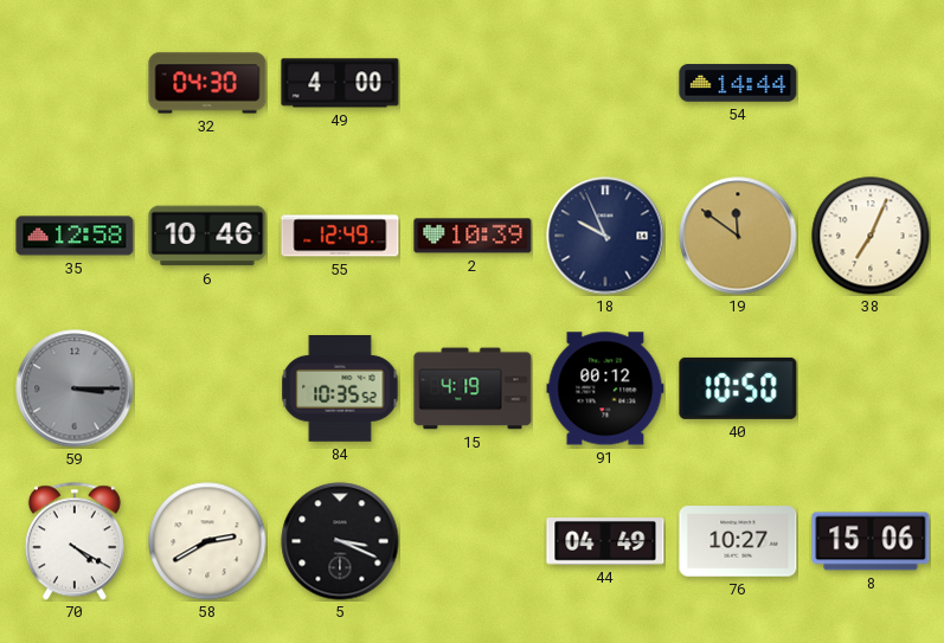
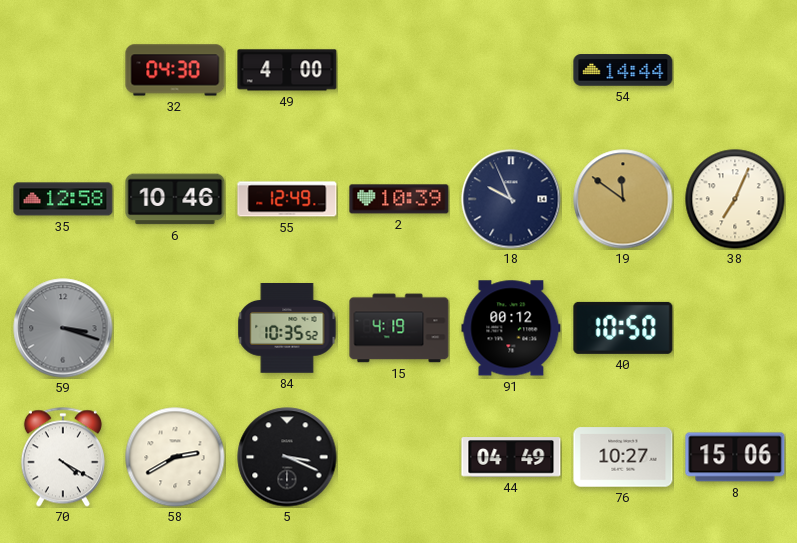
59: 3:15 -> 3:18 (63, 328)
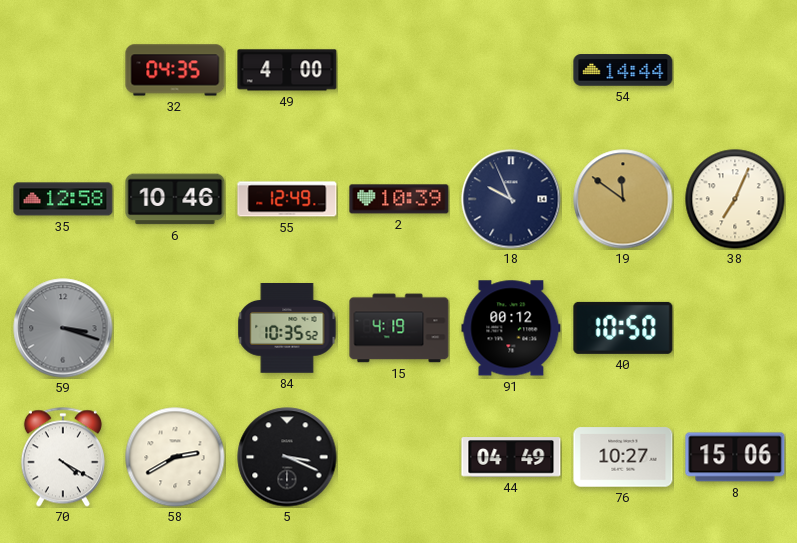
32: 04:30 -> 04:35 (175, 70)
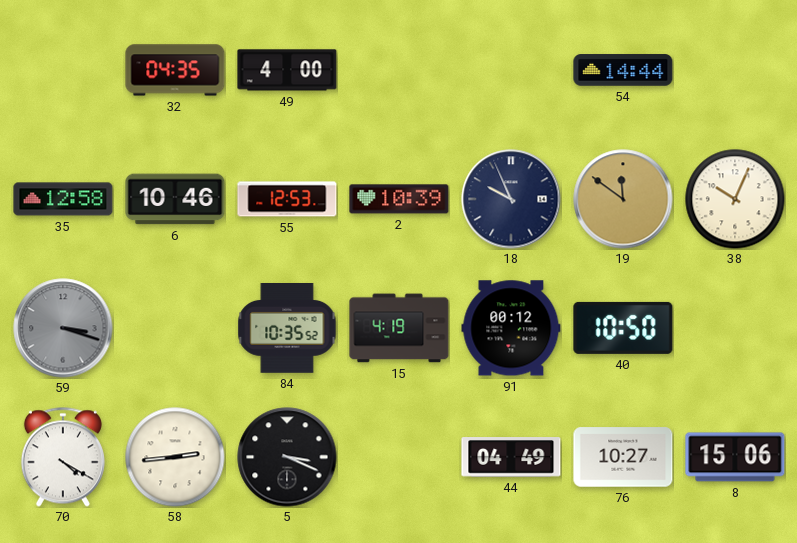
55: 12:49 -> 12:53 (287, 199)
38: 7:04 -> 10:04 (735, 199)
58: 2:40 -> 2:44 (175, 457)
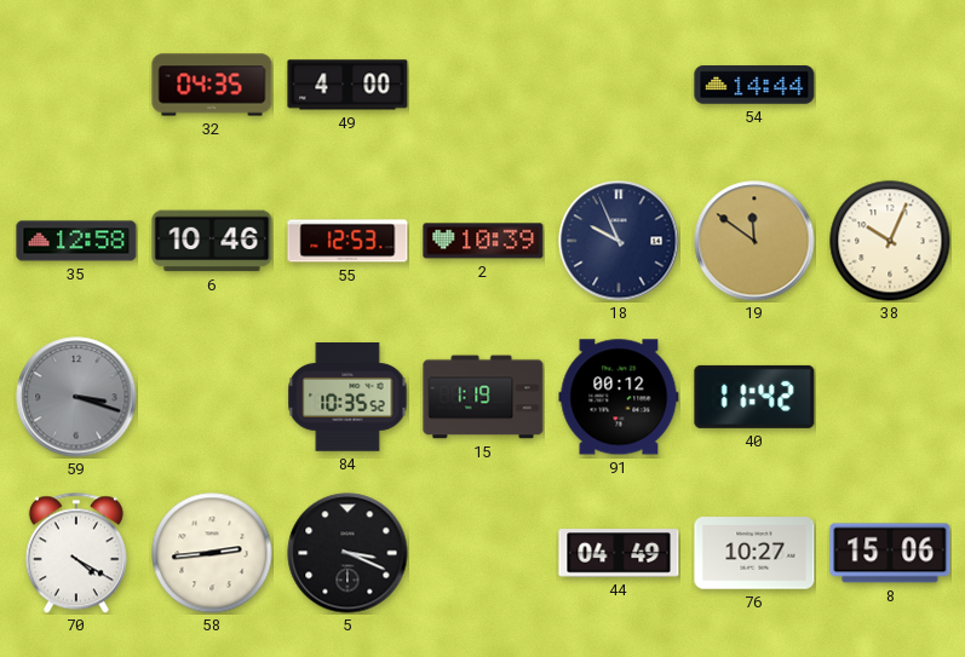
15: 4:19 -> 1:19 (483, 397)
40: 10:50 -> 11:42 (754, 397)
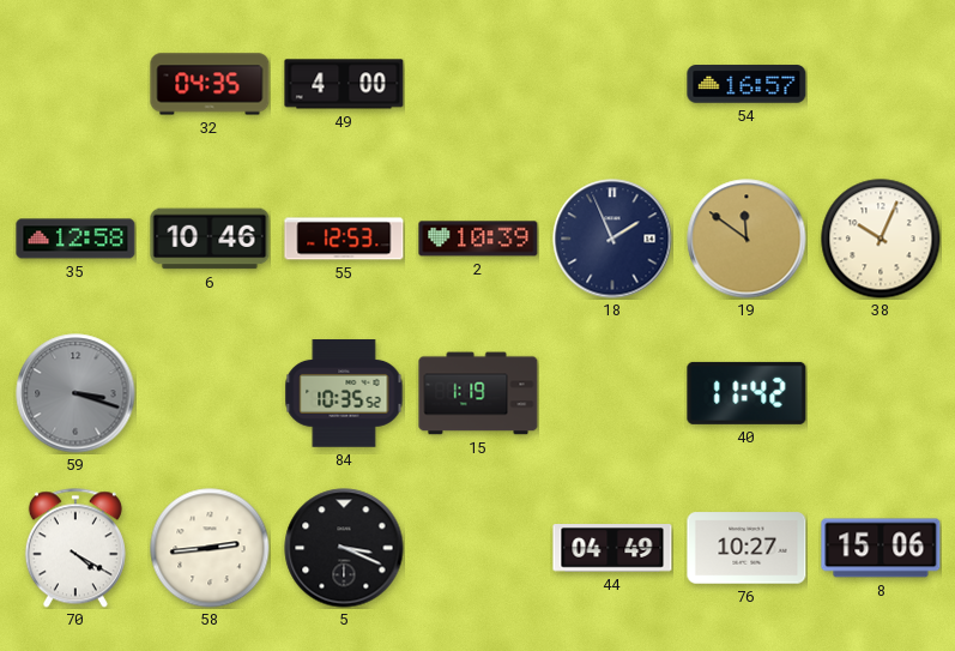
54: 14:44 -> 16:57 (747, 84)
18: 9:56 -> 1:56 (612, 239)
91: 00:12 -> none (619, 397)
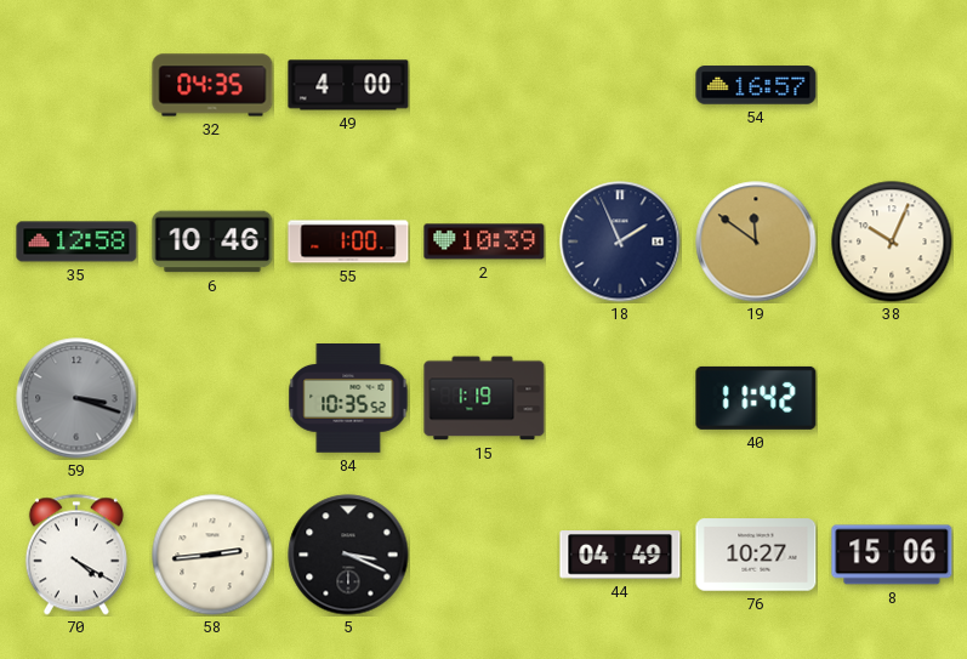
55: 12:53 -> 1:00 (348, 242)
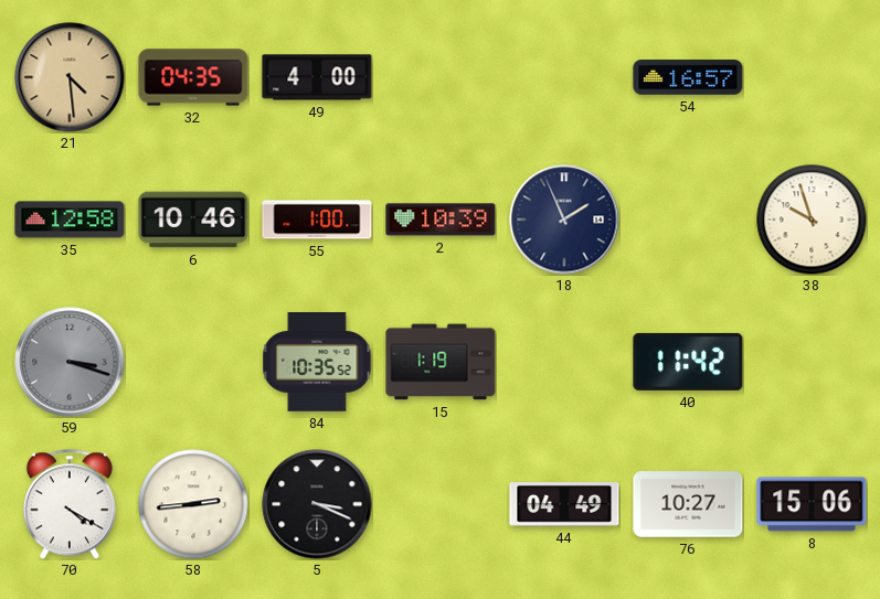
21: none -> 4:29 (70, 77)
19: 11:51 -> none (756, 242)
38: 10:04 -> 9:57 (812, 220)
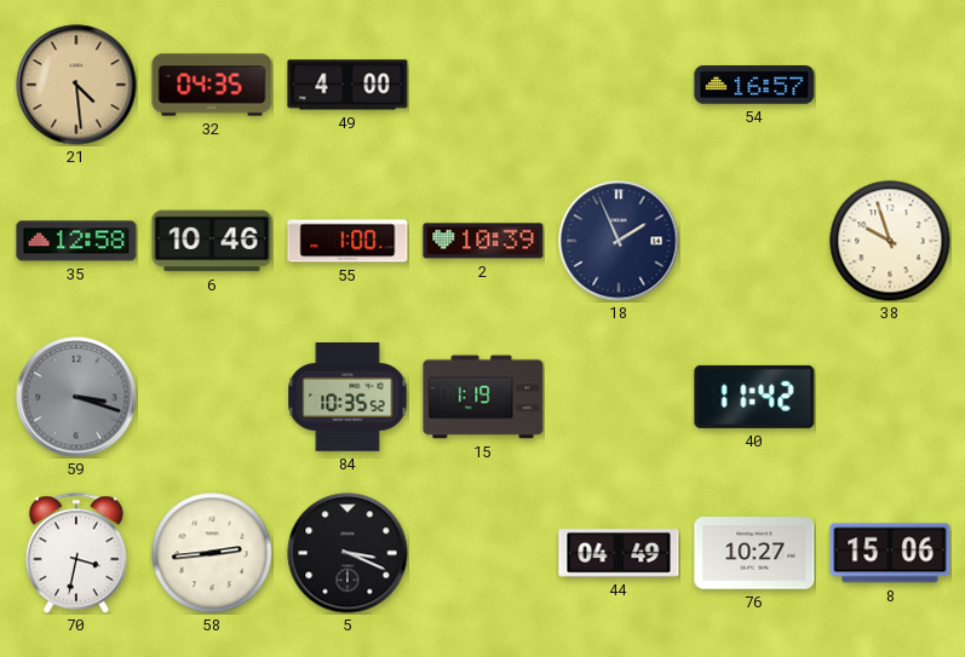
70: 4:20 -> 3:32 (76, 553)
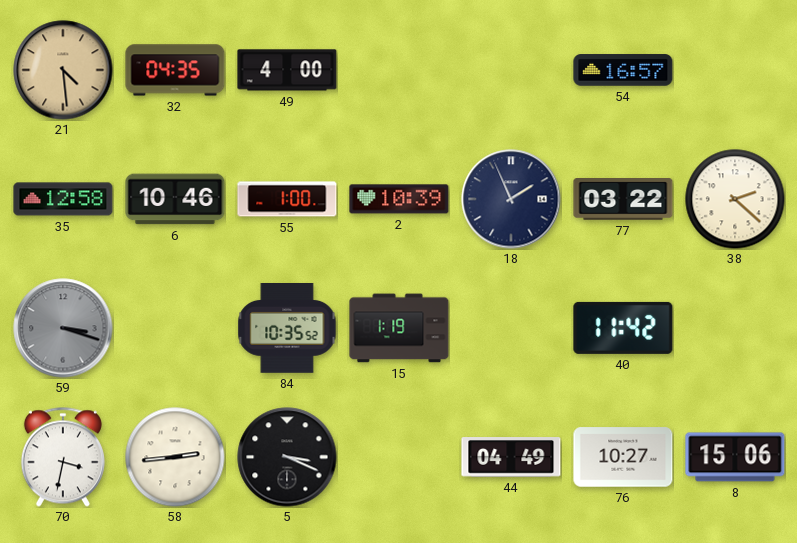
77: none -> 03:22 (623, 200)
38: 9:57 -> 2:22 (735, 199)
